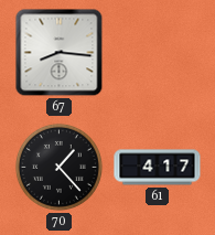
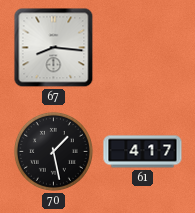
70: 1:23 -> 1:28 (53, 151)
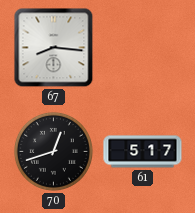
70: 1:28 -> 12:42 (53, 151)
61: 4:17 -> 5:17 (143, 152)
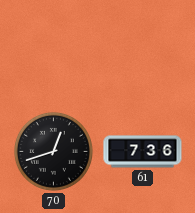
67: 8:16 -> none (54, 48)
61: 5:17 -> 7:36 (143, 152)
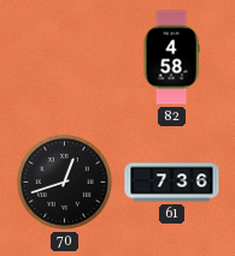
82: none -> 4:58 (171, 58)
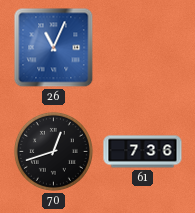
26: none -> 11:04 (54, 48)
82: 4:58 -> none (171, 58)
